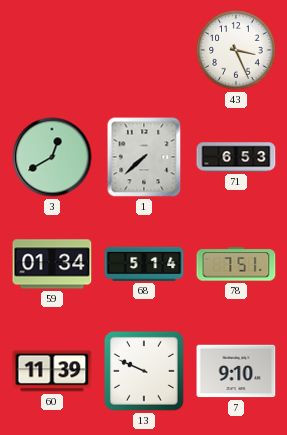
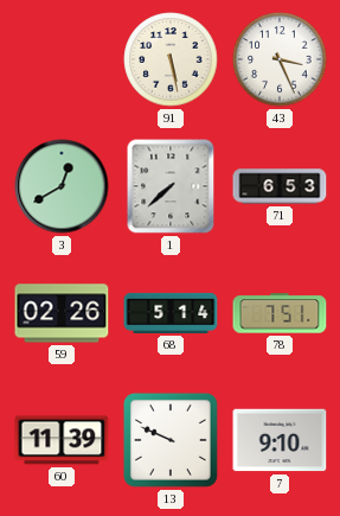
91: none -> 5:28 (171, 59)
59: 01:34 -> 02:26 (62, 313)
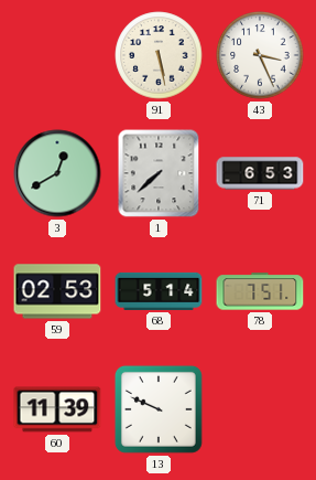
59: 02:26 -> 02:53 (57, 291)
7: 9:10 -> none (280, 440)
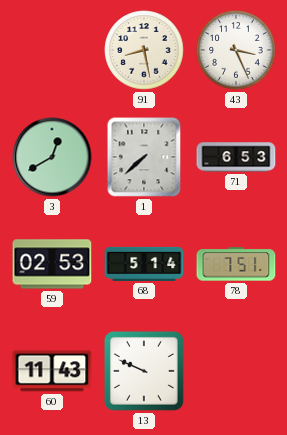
91: 5:28 -> 8:28 (144, 50)
60: 11:39 -> 11:43 (52, 371)
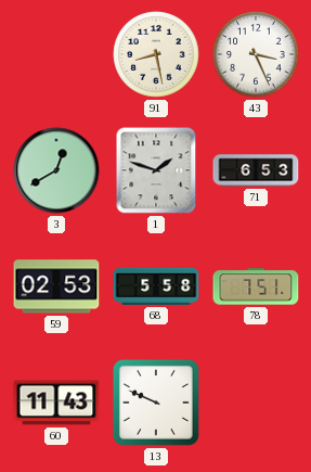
1: 7:38 -> 1:48 (156, 170)
68: 5:14 -> 5:58 (156, 286)
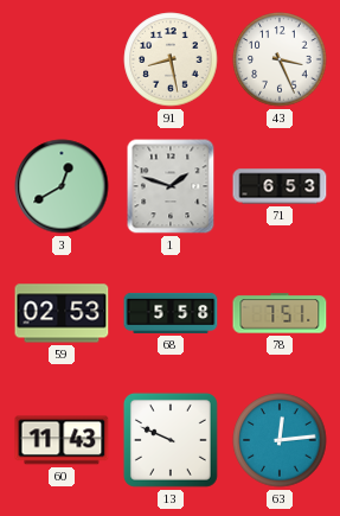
63: none -> 12:14 (280, 440)
